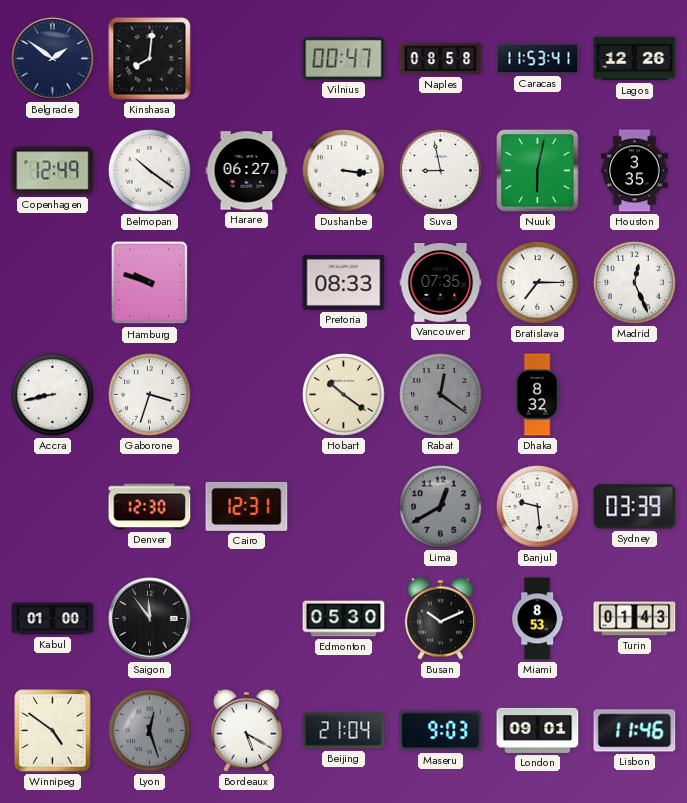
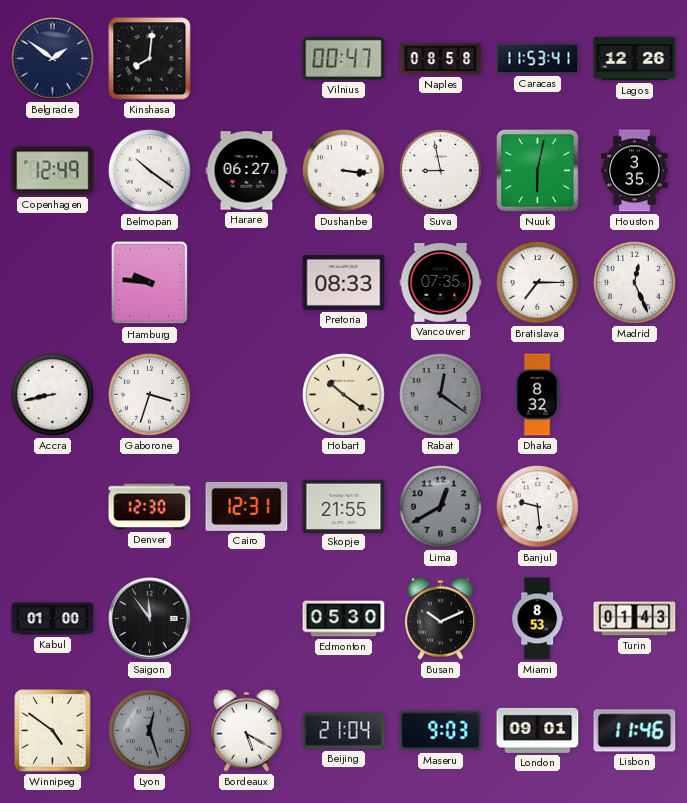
Hamburg: 9:48 -> 9:46 (150, 283)
Skopje: none -> 21:55 (344, 506)
Sydney: 03:39 -> none (635, 507)
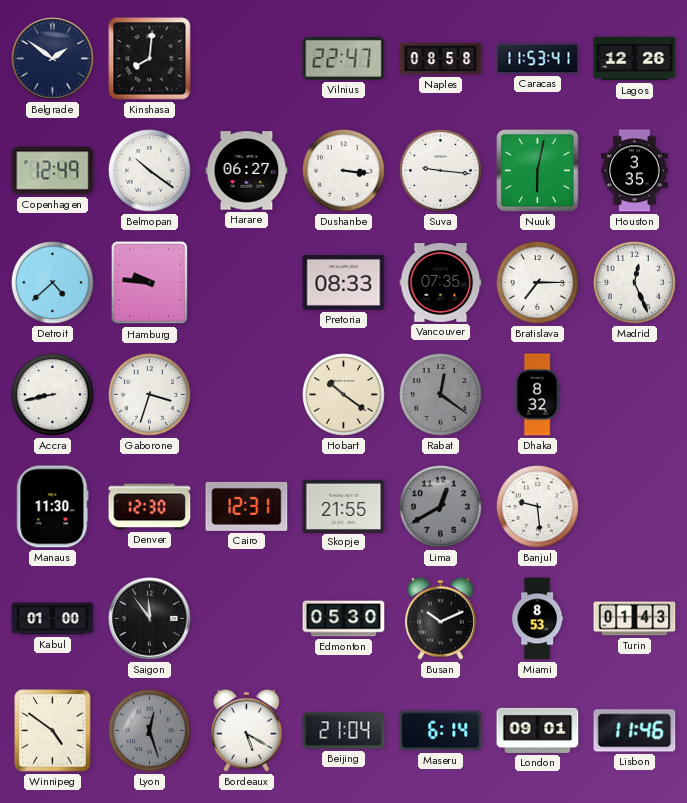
Vilnius: 00:47 -> 22:47 (344, 58)
Suva: 8:58 -> 9:16 (441, 171)
Detroit: none -> 4:38 (53, 283)
Manaus: none -> 11:30 (53, 507)
Maseru: 9:03 -> 6:14 (441, 731)
